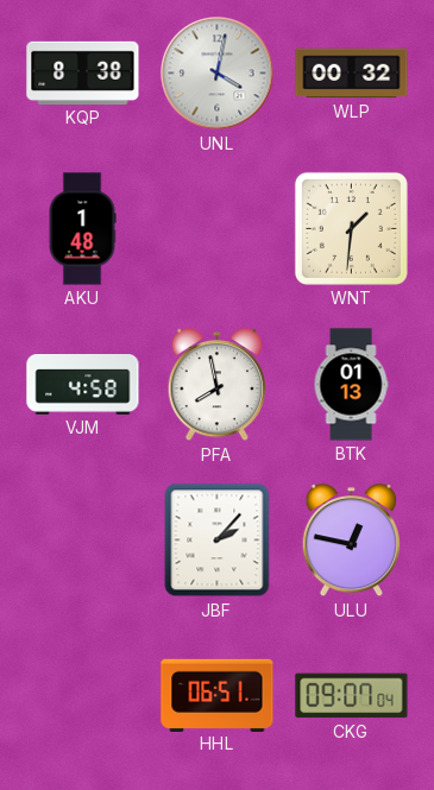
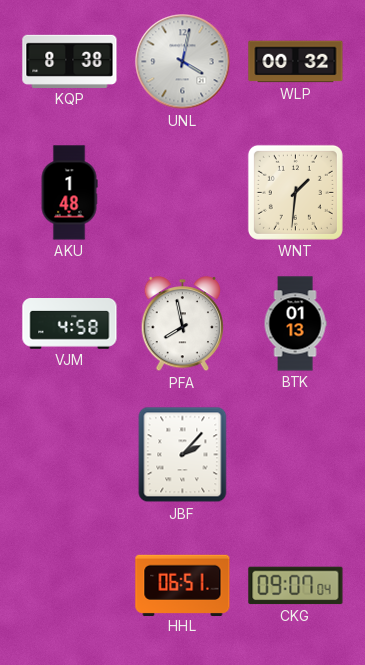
ULU: 12:47 -> none (351, 542)
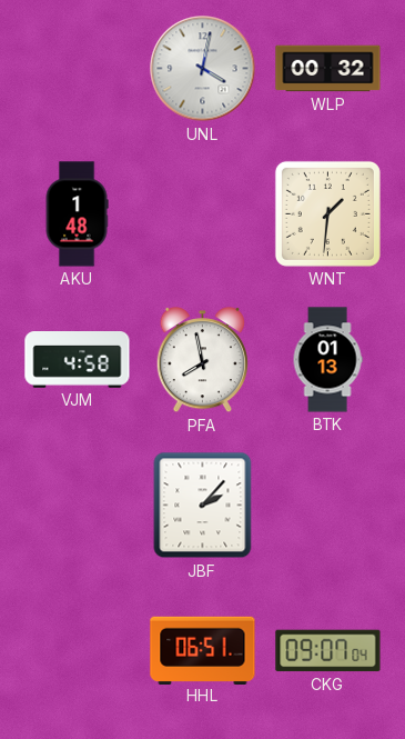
KQP: 8:38 -> none (70, 61)
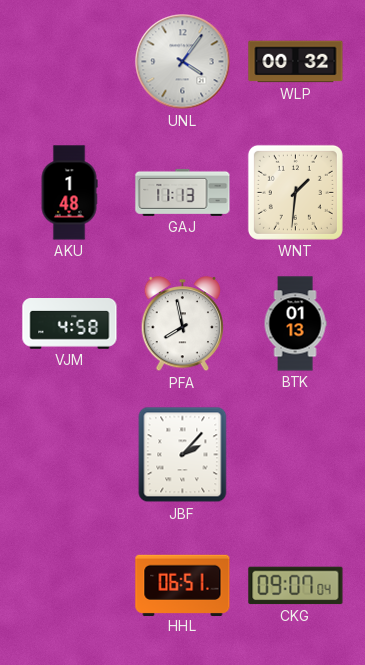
UNL: 4:02 -> 4:06 (183, 62)
GAJ: none -> 11:13 (183, 192)
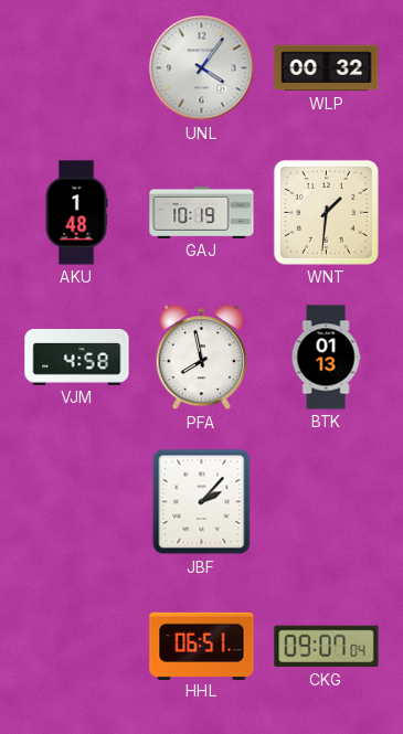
GAJ: 11:13 -> 10:19 (202, 212)
